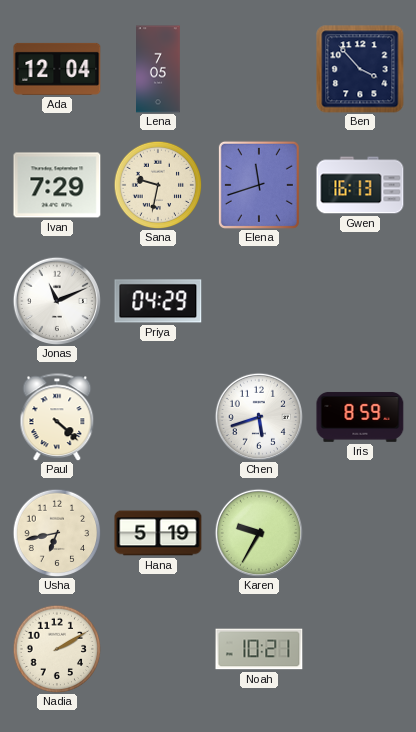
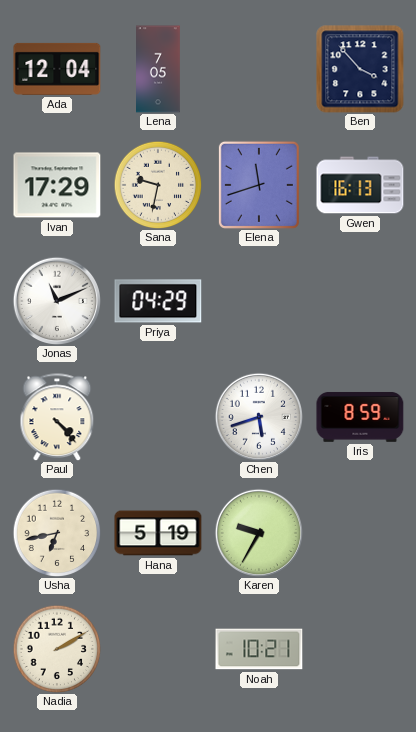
Ivan: 7:29 -> 17:29 (57, 185)
Paul: 4:22 -> 4:23 (57, 417)
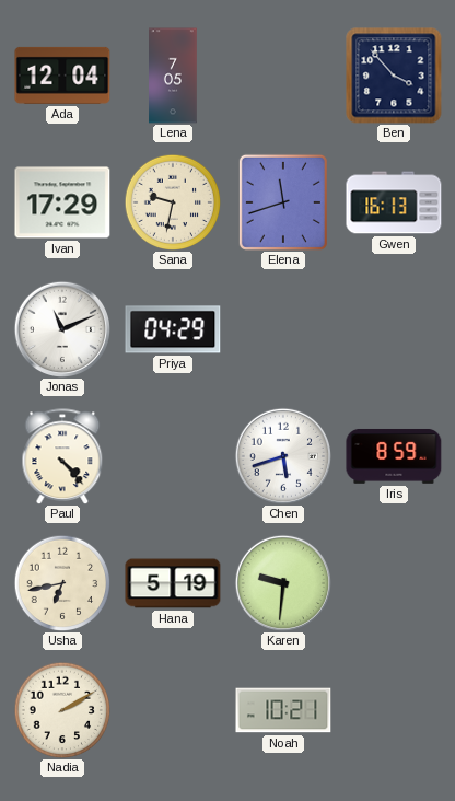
Karen: 9:35 -> 9:31 (282, 582)
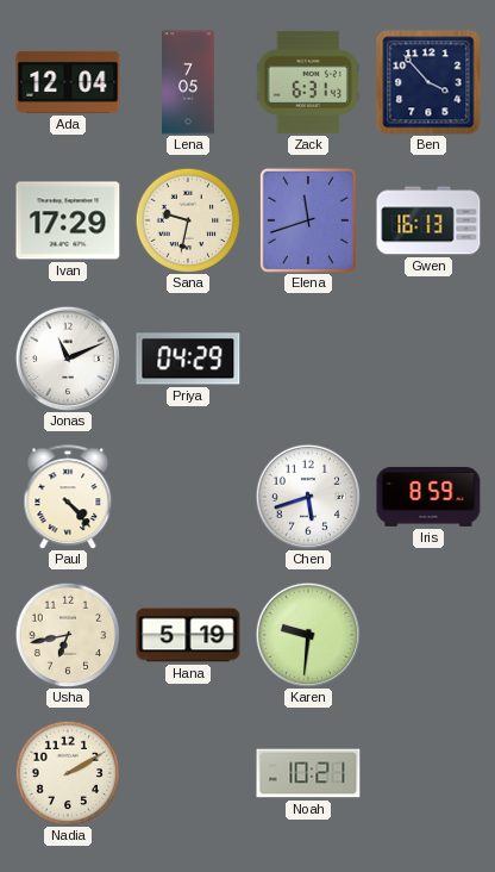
Zack: none -> 6:31 (308, 82)
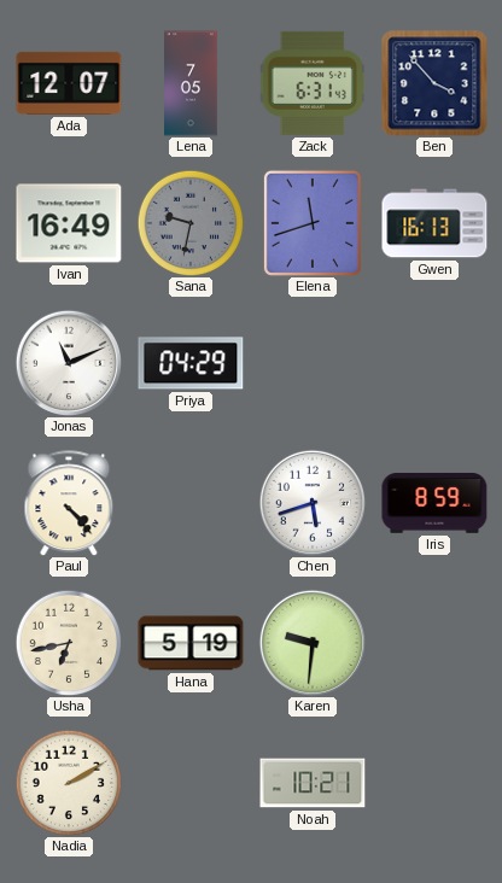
Ada: 12:04 -> 12:07 (69, 83)
Ivan: 17:29 -> 16:49 (69, 223)
Sana dial: cream -> grey (191, 223)
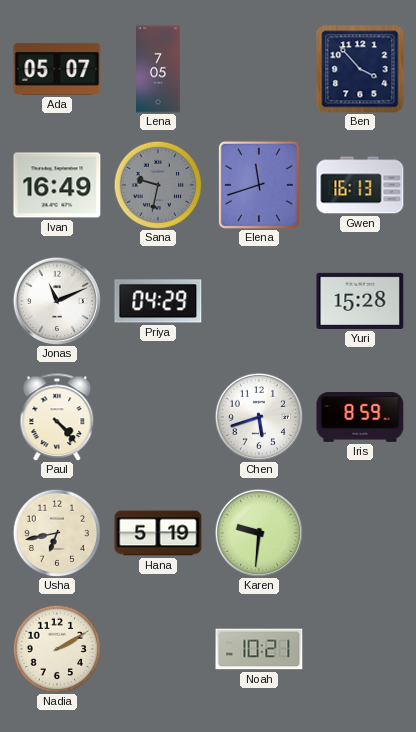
Ada: 12:07 -> 05:07 (57, 69)
Zack: 6:31 -> none (313, 83)
Yuri: none -> 15:28 (360, 301)
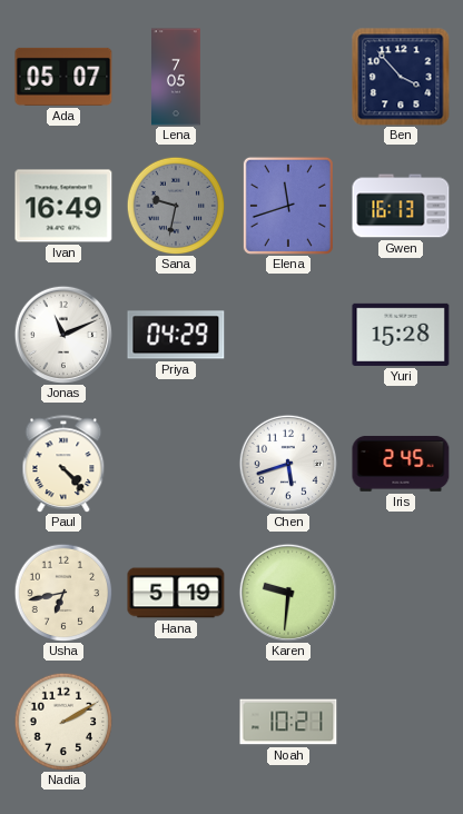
Iris: 8:59 -> 2:45 (401, 464)
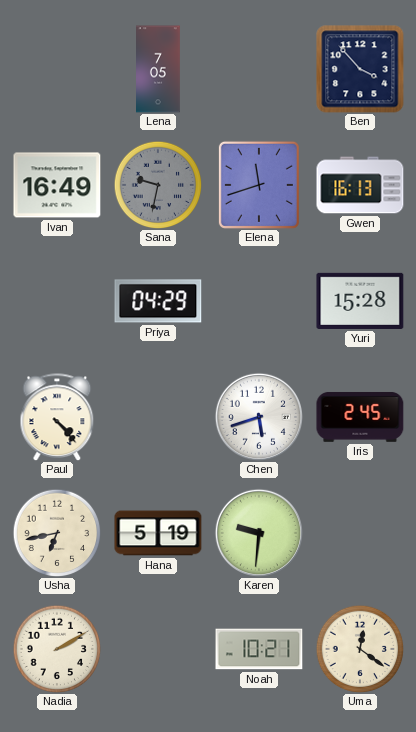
Ada: 05:07 -> none (63, 77)
Jonas: 11:11 -> none (62, 334)
Uma: none -> 12:21 (360, 649)
